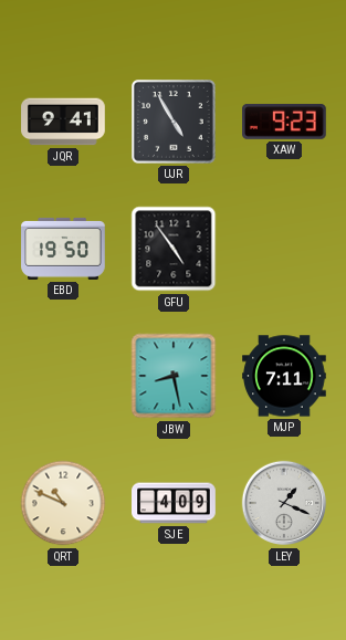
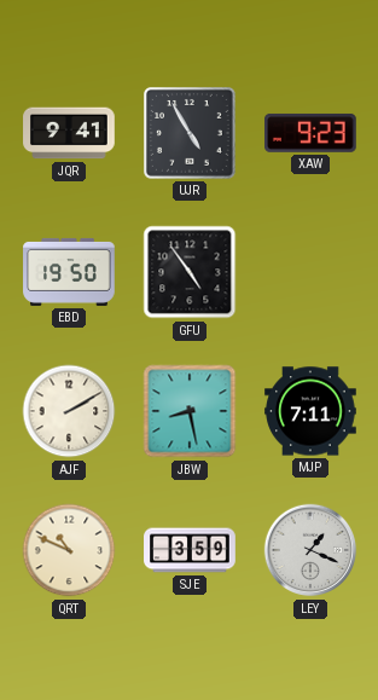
AJF: none -> 2:10 (69, 411)
SJE: 4:09 -> 3:59 (190, 550)
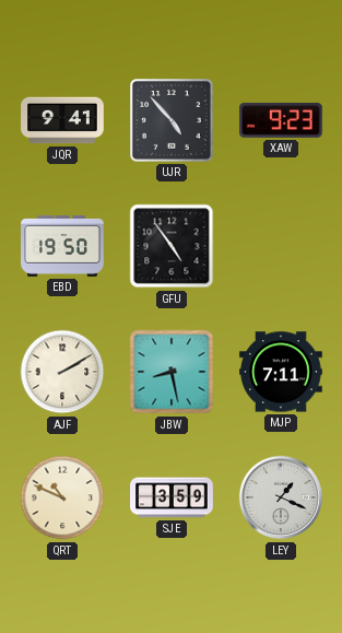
UJR: 4:55 -> 4:53 (173, 121)
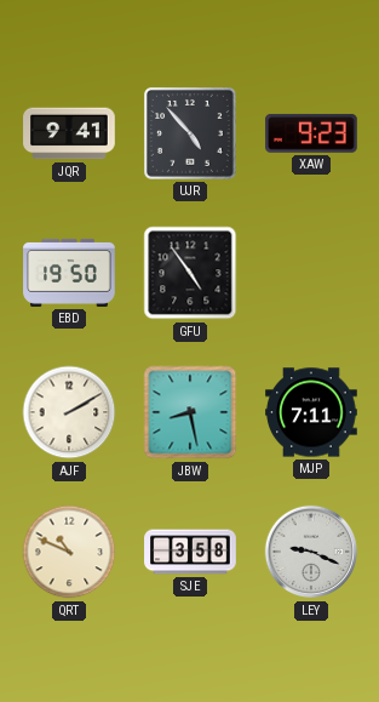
SJE: 3:59 -> 3:58 (190, 552)
LEY: 1:19 -> 9:19 (311, 552)
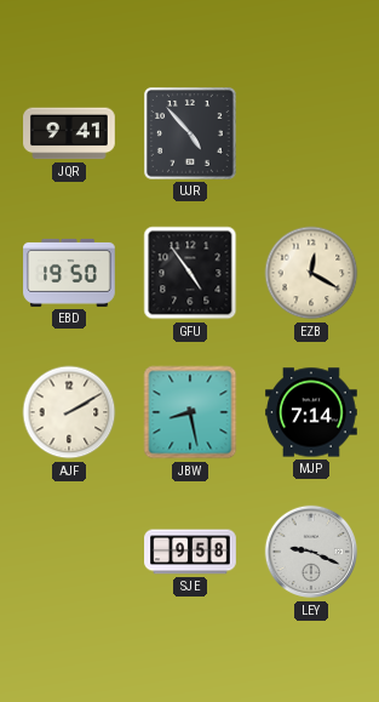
XAW: 9:23 -> none (312, 133)
EZB: none -> 12:20 (311, 273)
MJP: 7:11 -> 7:14 (311, 412)
QRT: 10:49 -> none (69, 552)
SJE: 3:58 -> 9:58 (190, 552)
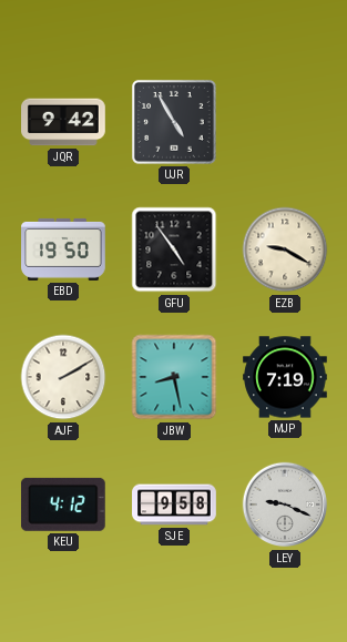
JQR: 9:41 -> 9:42 (63, 122)
UJR: 4:53 -> 4:55 (175, 123)
EZB: 12:20 -> 9:20 (285, 249)
MJP: 7:14 -> 7:19 (285, 377)
KEU: none -> 4:12 (63, 505)
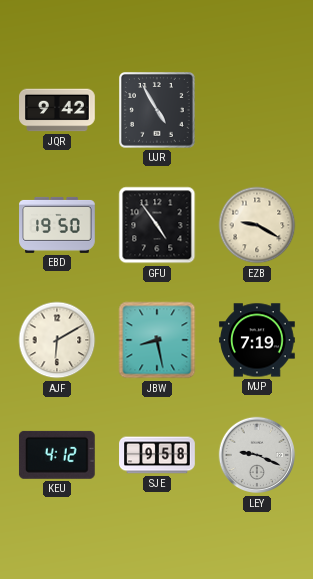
AJF: 2:10 -> 6:10 (57, 340)
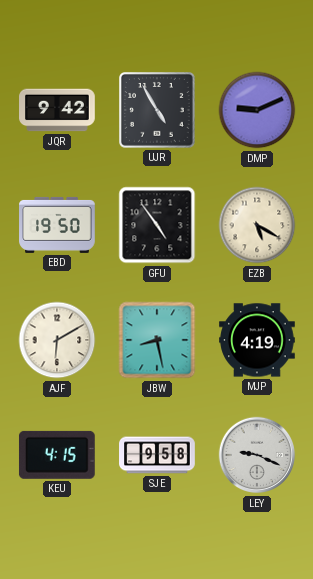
DMP: none -> 9:11 (257, 110)
EZB: 9:20 -> 5:20 (257, 225)
MJP: 7:19 -> 4:19 (257, 340)
KEU: 4:12 -> 4:15 (57, 455)
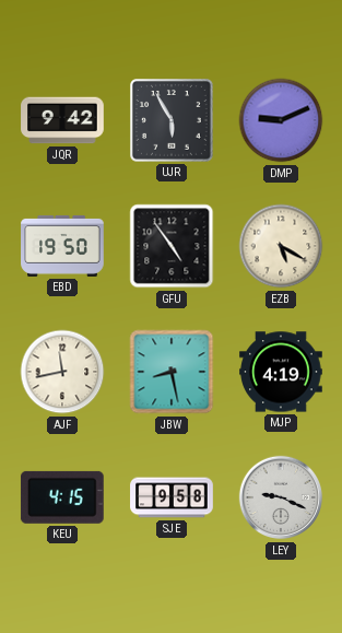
UJR: 4:55 -> 5:55 (173, 121)
AJF: 6:10 -> 11:43 (62, 372)
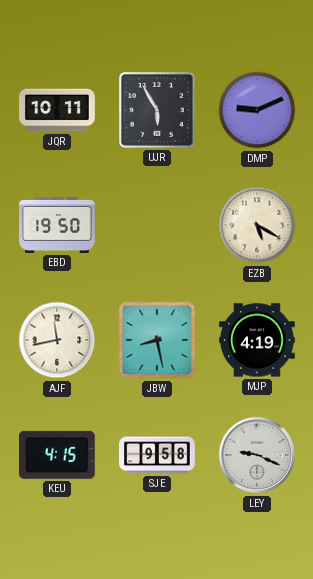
JQR: 9:42 -> 10:11 (57, 110)
GFU: 4:54 -> none (172, 246)
